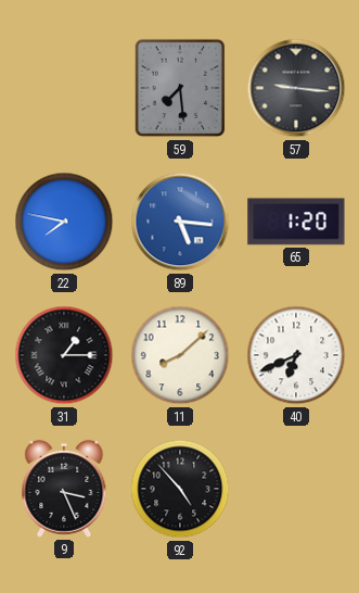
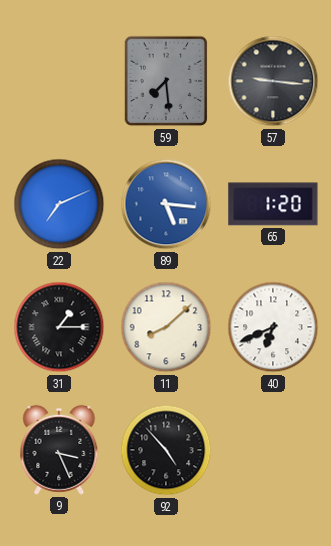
22: 7:47 -> 7:11 (59, 204)
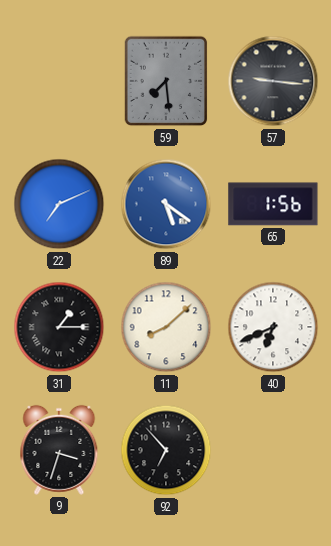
89: 5:16 -> 5:21 (166, 204)
65: 1:20 -> 1:56 (273, 204)
9: 3:26 -> 3:33 (59, 450)
92: 4:53 -> 6:53 (166, 450)
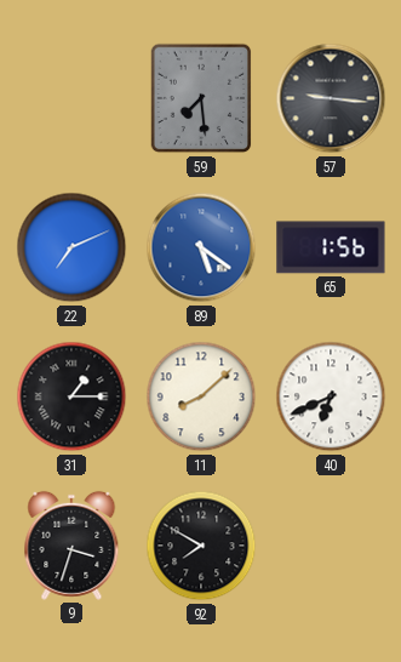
92: 6:53 -> 7:50 (201, 546)
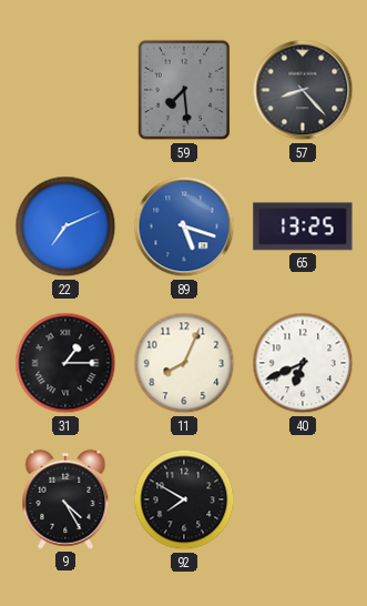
57: 9:16 -> 8:23 (303, 90)
89: 5:21 -> 5:18 (184, 226)
65: 1:56 -> 13:25 (303, 226)
11: 8:08 -> 8:04 (184, 363)
9: 3:33 -> 4:25 (65, 499)
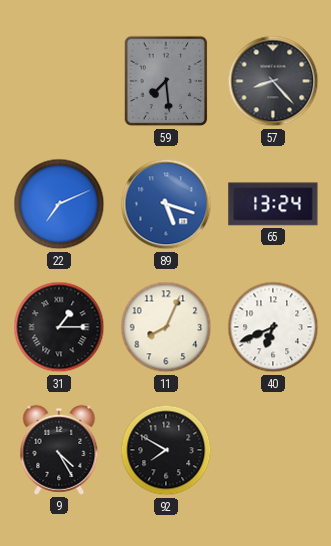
65: 13:25 -> 13:24 (273, 204)
